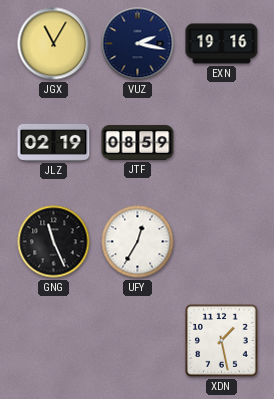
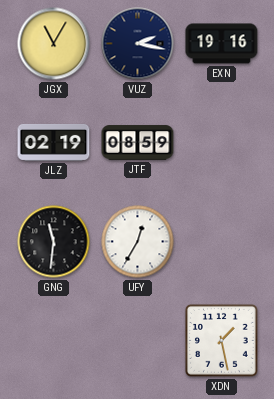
GNG: 11:26 -> 11:31 (54, 242)
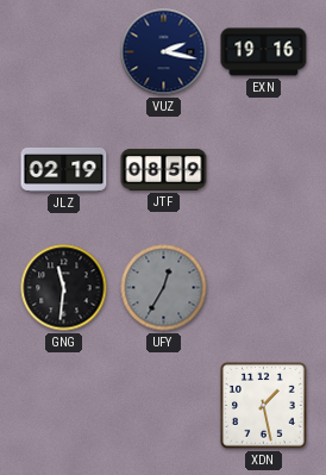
JGX: 11:05 -> none (54, 44)
UFY dial: white -> grey (164, 288)
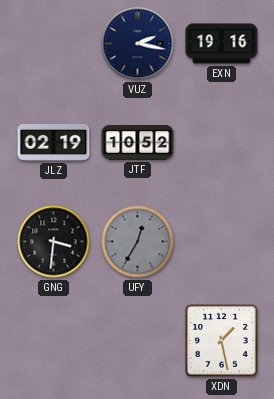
JTF: 08:59 -> 10:52 (138, 143)
GNG: 11:31 -> 3:31 (54, 242)
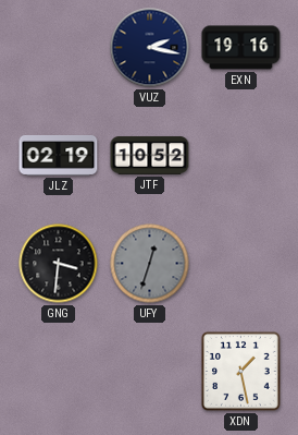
UFY: 12:35 -> 12:33 (150, 264)
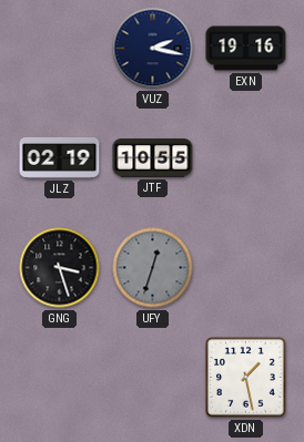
JTF: 10:52 -> 10:55 (153, 158)
GNG: 3:31 -> 3:27 (60, 268)
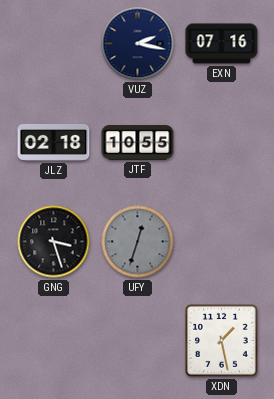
EXN: 19:16 -> 07:16 (222, 44)
JLZ: 02:19 -> 02:18 (54, 142)
